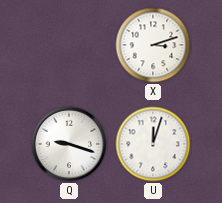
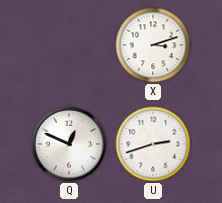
Q: 9:18 -> 12:49 (69, 144)
U: 12:03 -> 2:42 (153, 144)
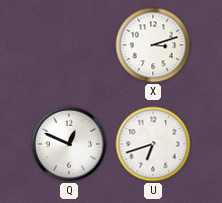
U: 2:42 -> 6:42 (153, 144)
